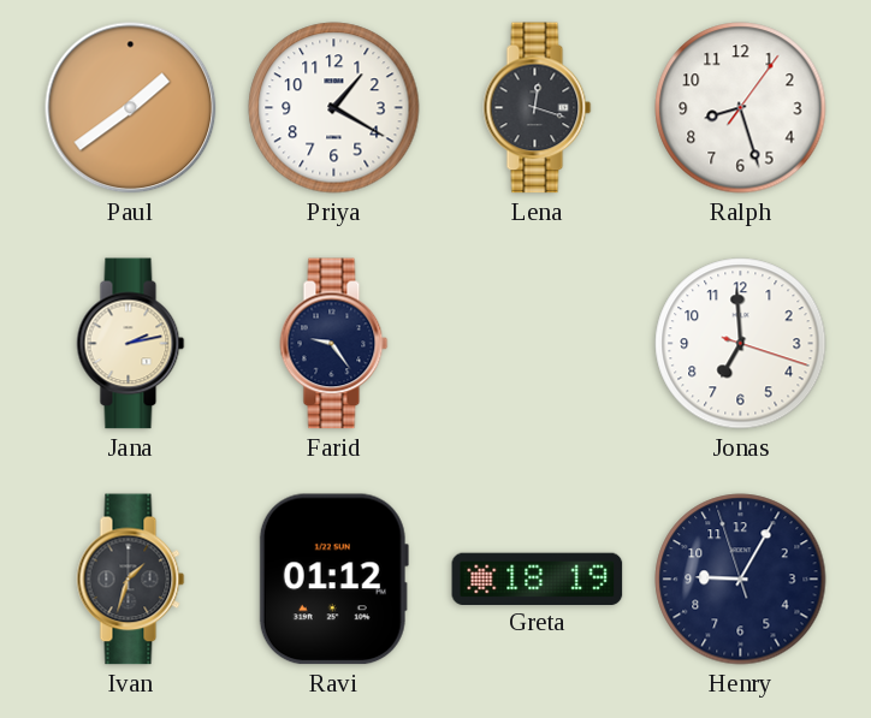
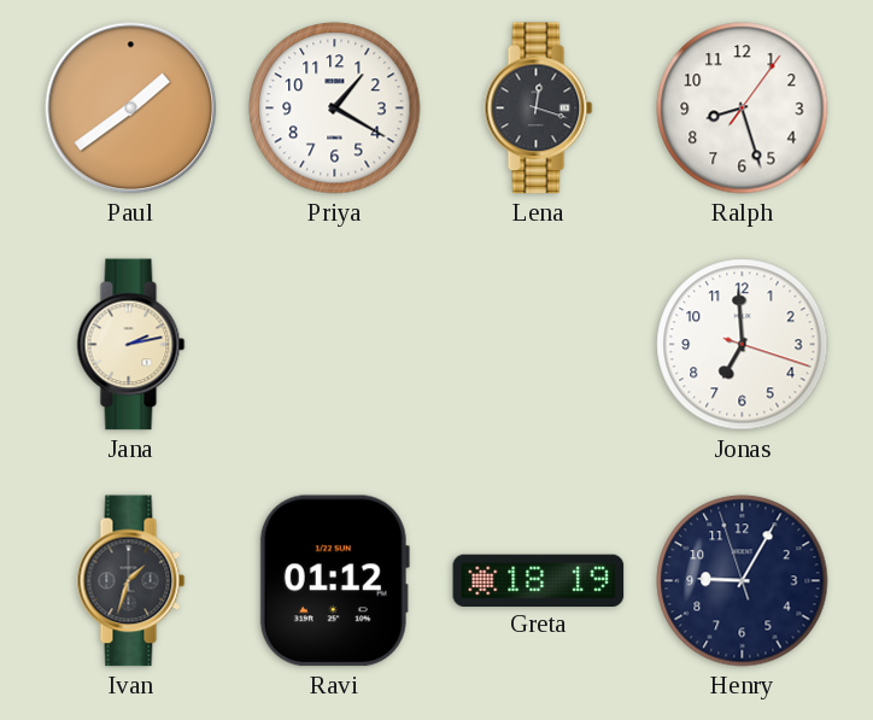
Farid: 9:24 -> none (334, 344)
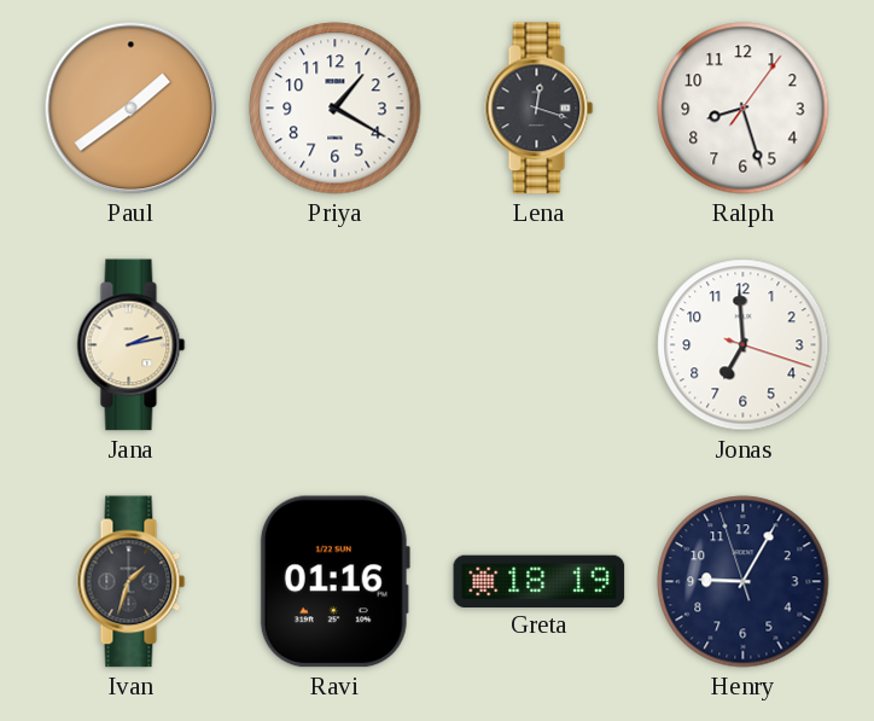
Ravi: 01:12 -> 01:16 (334, 582)
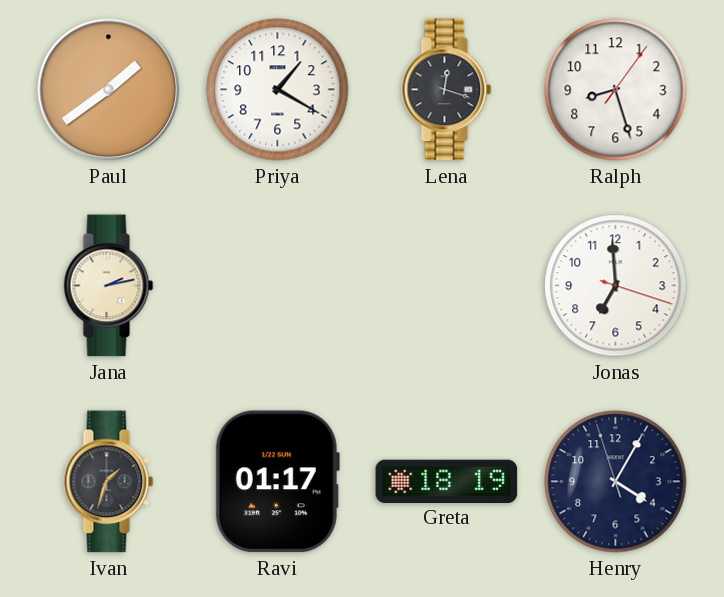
Ravi: 01:16 -> 01:17 (277, 482)
Henry: 9:04 -> 4:04 (616, 482)
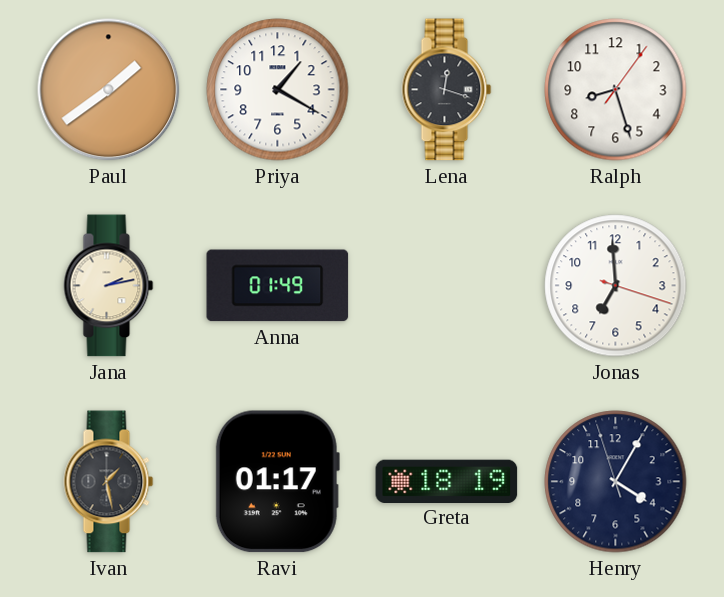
Anna: none -> 01:49 (278, 286)
Ivan: 1:33 -> 1:28 (109, 482)
